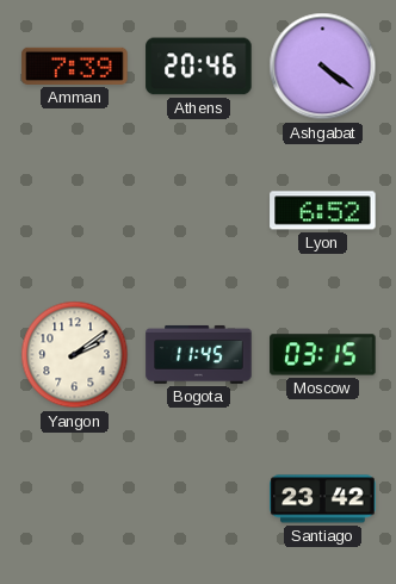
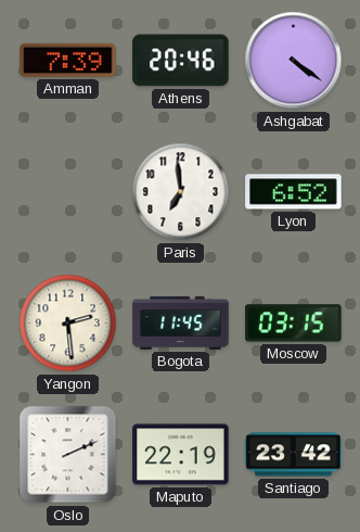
Paris: none -> 6:59 (181, 192)
Yangon: 2:09 -> 2:29 (68, 324)
Oslo: none -> 2:11 (68, 455)
Maputo: none -> 22:19 (181, 455)
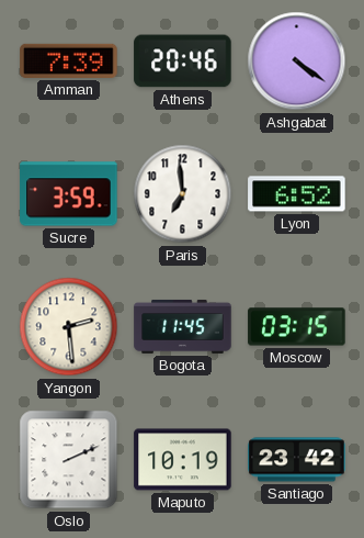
Sucre: none -> 3:59 (69, 194)
Maputo: 22:19 -> 10:19 (183, 460)
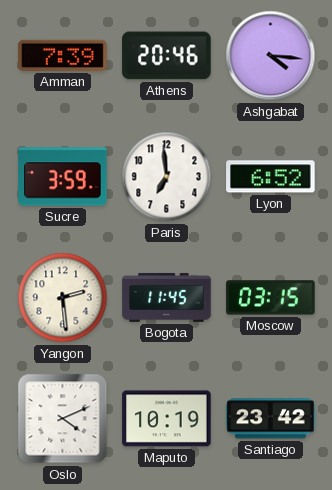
Ashgabat: 4:21 -> 4:16 (271, 56)
Oslo: 2:11 -> 4:11 (63, 419)
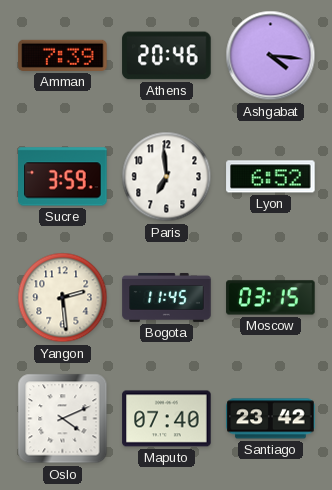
Maputo: 10:19 -> 07:40 (167, 419)
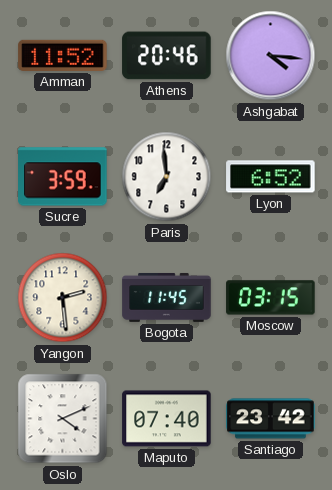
Amman: 7:39 -> 11:52 (63, 55)
